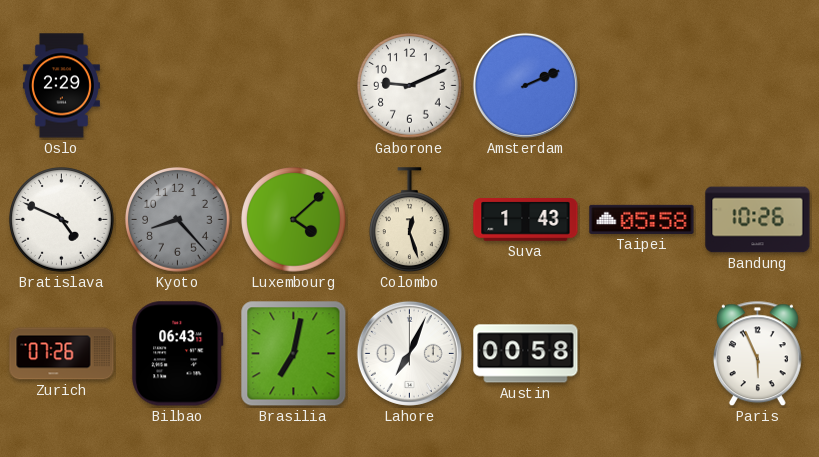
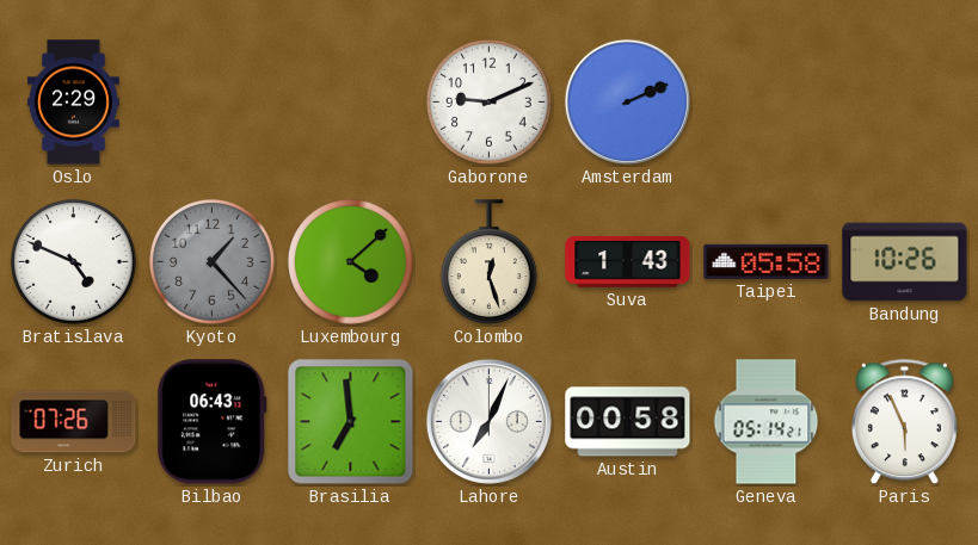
Kyoto: 8:23 -> 1:23 (213, 262)
Brasilia: 7:02 -> 6:59 (351, 422)
Geneva: none -> 05:14 (767, 422)
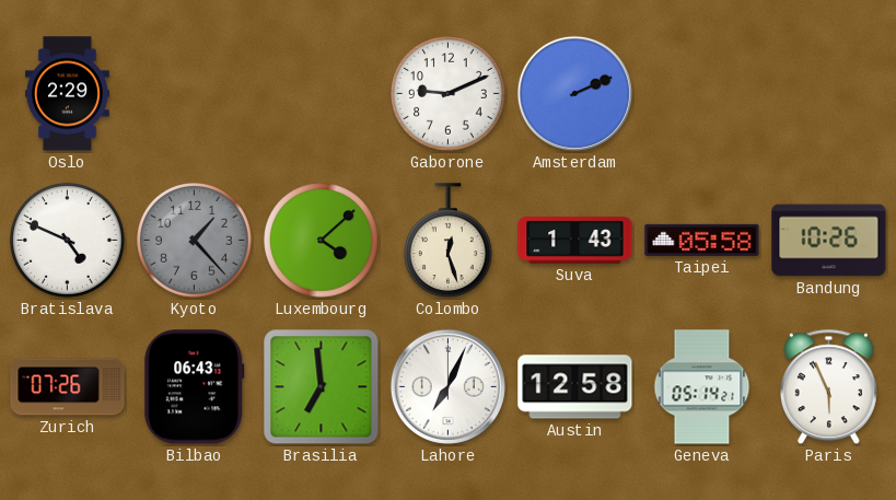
Austin: 00:58 -> 12:58 (575, 387)
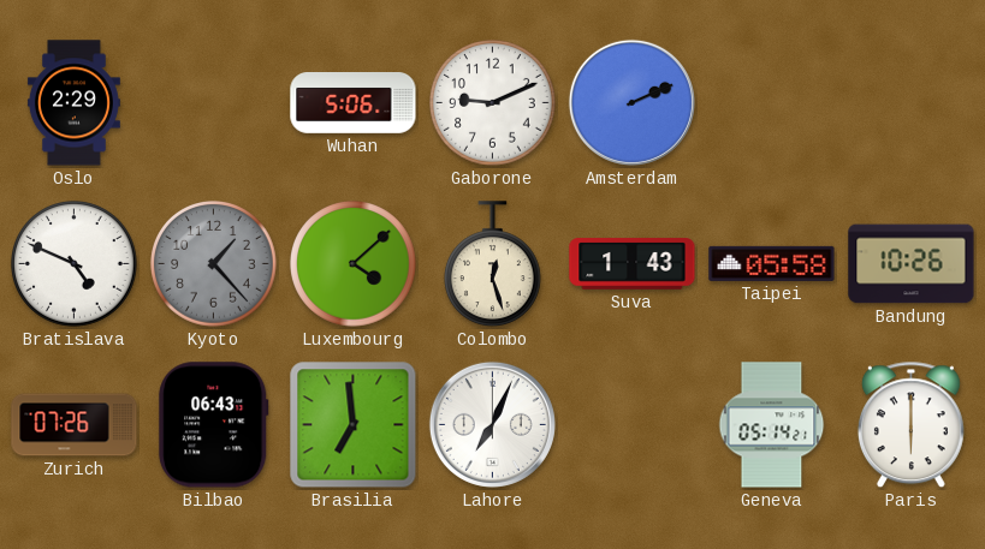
Wuhan: none -> 5:06 (354, 103)
Austin: 12:58 -> none (575, 387)
Paris: 5:56 -> 6:00 (910, 425)
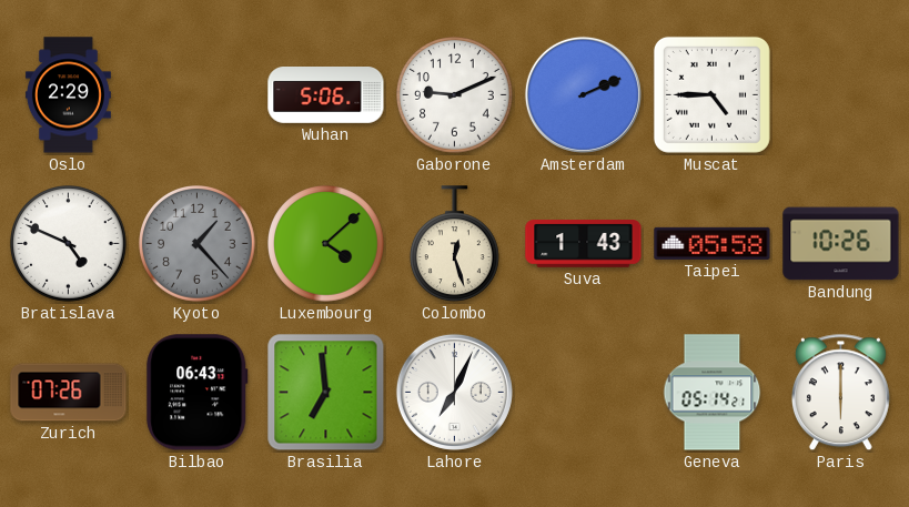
Muscat: none -> 4:45 (711, 94)
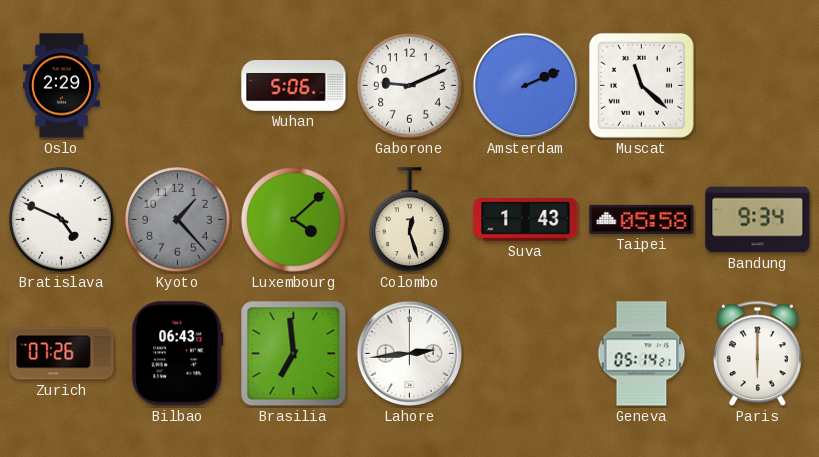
Muscat: 4:45 -> 11:22 (641, 85)
Bandung: 10:26 -> 9:34 (758, 220)
Lahore: 7:04 -> 2:44 (409, 353)
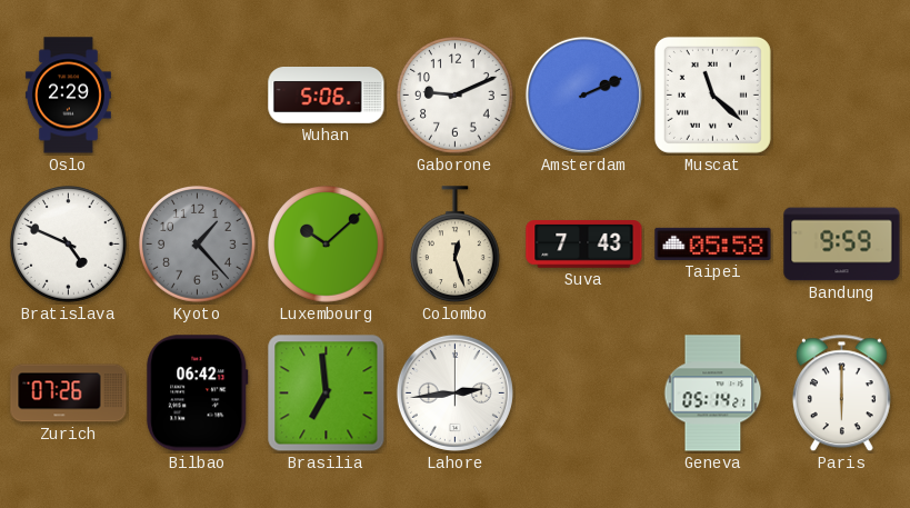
Luxembourg: 4:08 -> 10:08 (327, 245)
Suva: 1:43 -> 7:43 (584, 245)
Bandung: 9:34 -> 9:59 (842, 245)
Bilbao: 06:43 -> 06:42 (198, 394)
